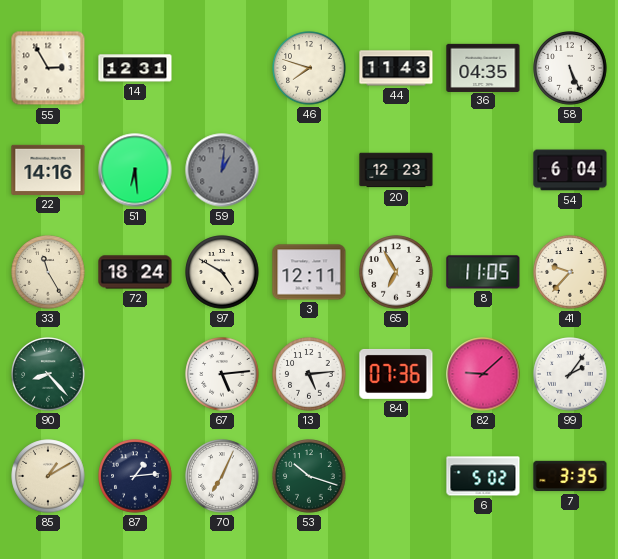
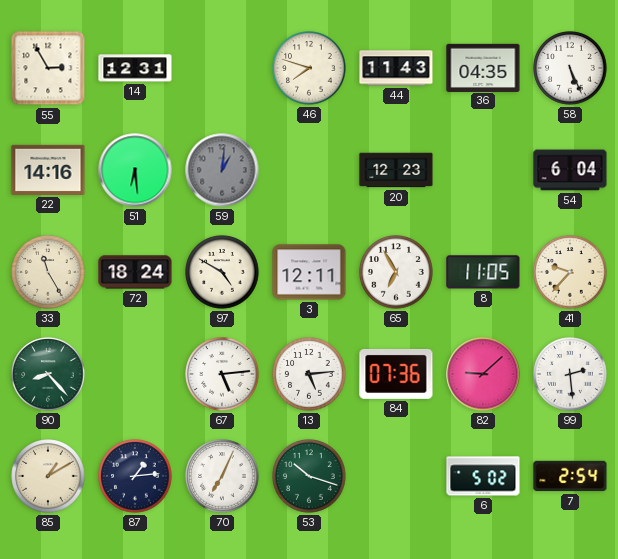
99: 2:06 -> 2:29 (570, 374)
7: 3:35 -> 2:54 (570, 476)
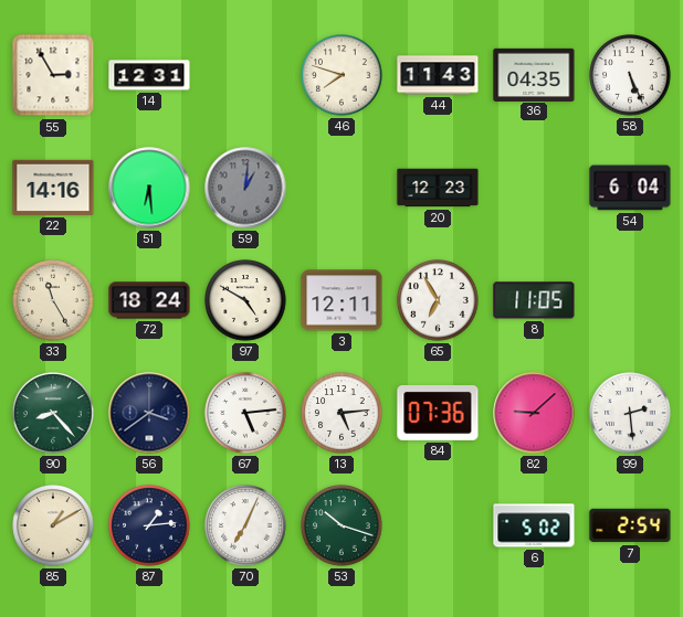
41: 9:37 -> none (570, 272)
56: none -> 3:39 (149, 413)
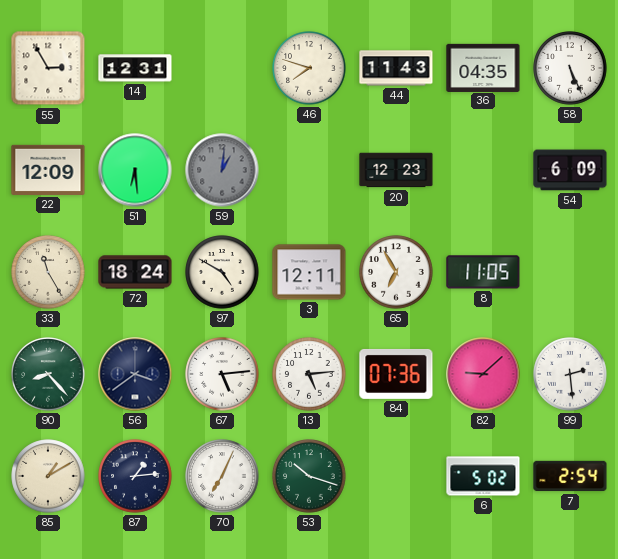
22: 14:16 -> 12:09 (48, 170)
54: 6:04 -> 6:09 (570, 170)
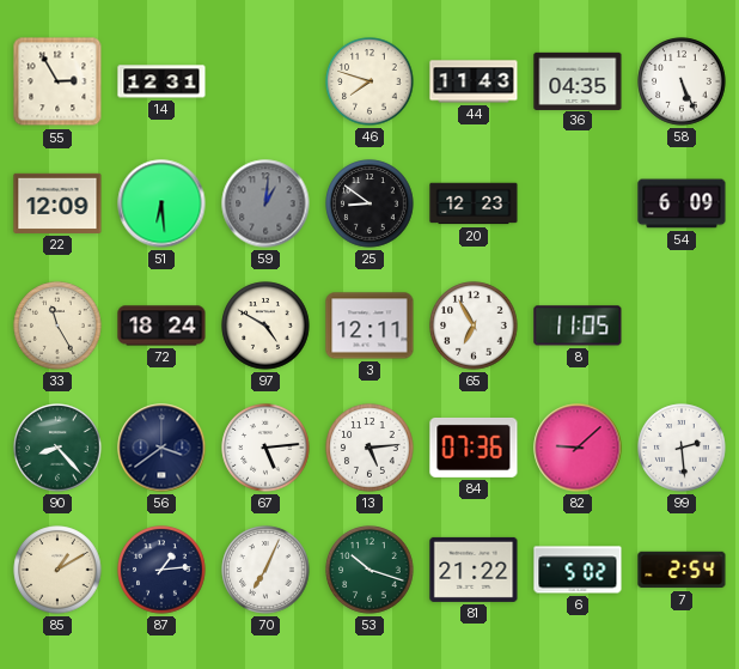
25: none -> 8:51 (369, 203)
81: none -> 21:22 (474, 570)
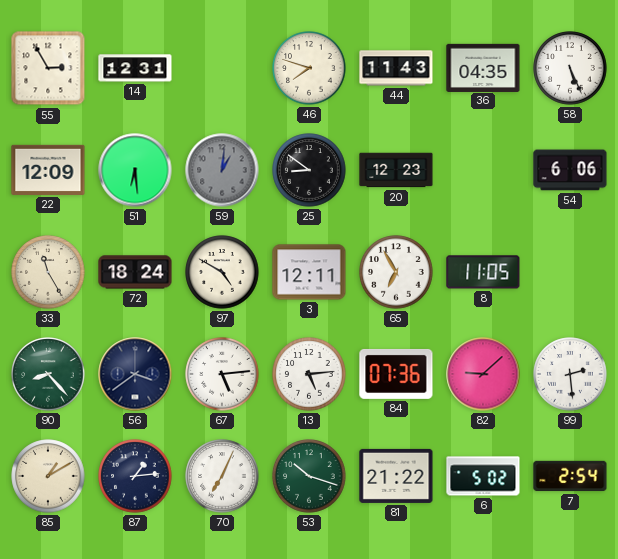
54: 6:09 -> 6:06 (570, 170)
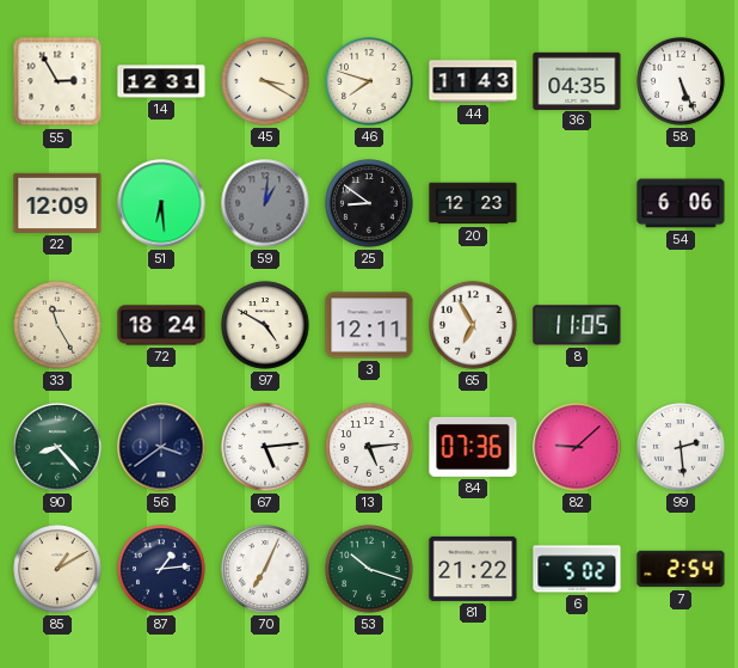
45: none -> 3:20 (265, 81)
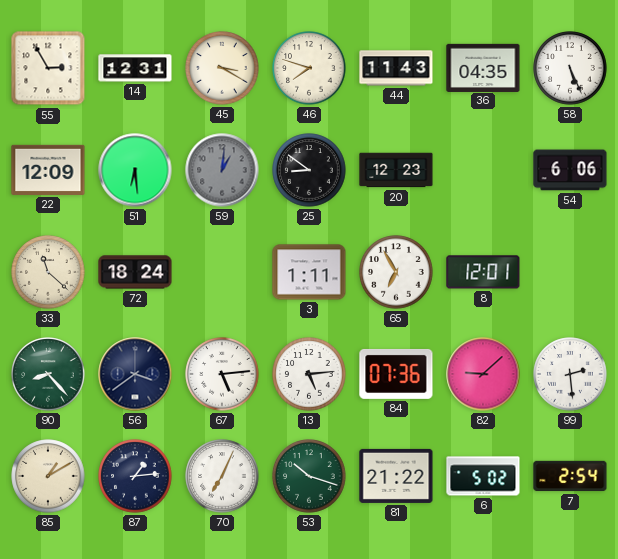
33: 11:25 -> 11:22 (48, 272)
97: 4:50 -> none (265, 325)
3: 12:11 -> 1:11 (309, 272)
8: 11:05 -> 12:01 (483, 272)
